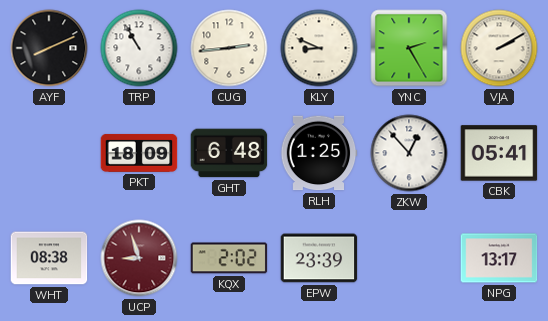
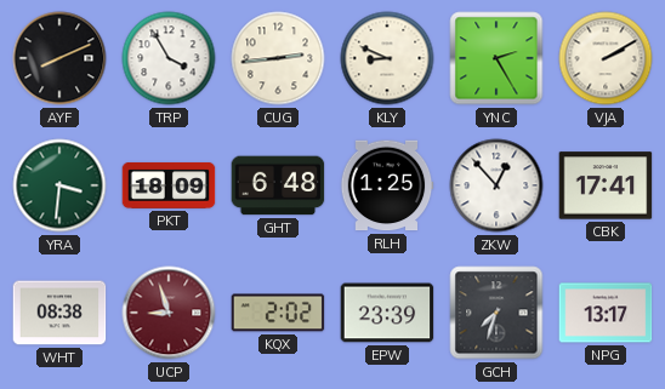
TRP: 10:55 -> 3:55 (169, 58)
YRA: none -> 3:31 (59, 185)
CBK: 05:41 -> 17:41 (606, 185)
GCH: none -> 7:33 (496, 313)
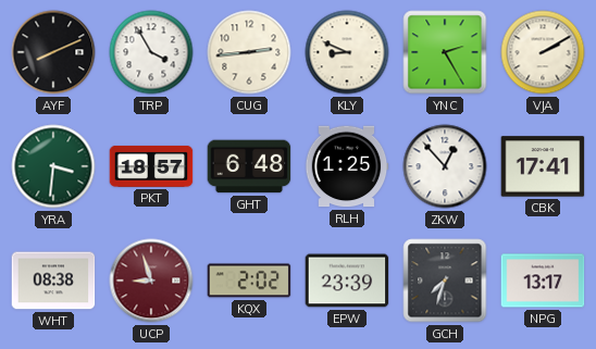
PKT: 18:09 -> 18:57 (151, 166)
